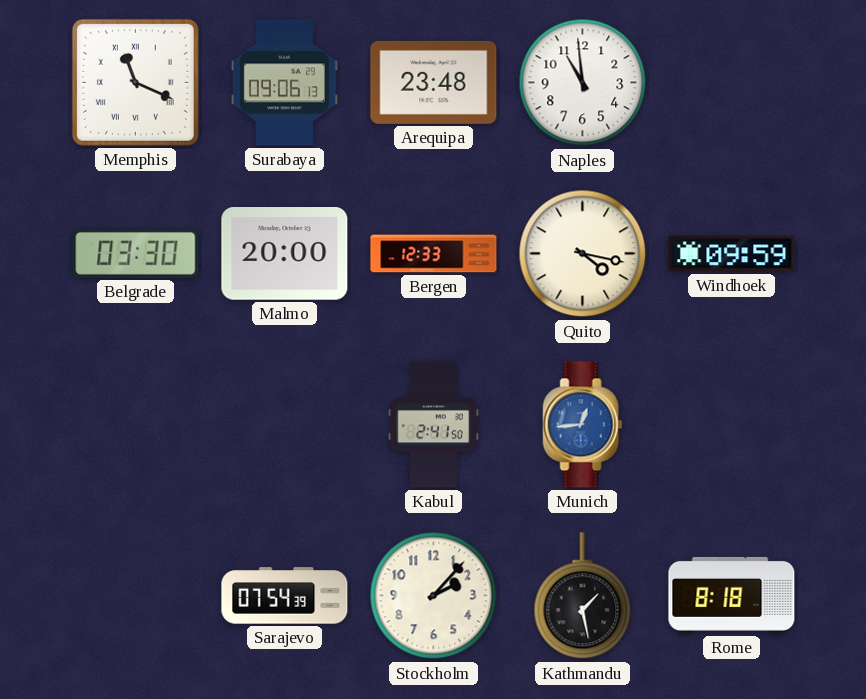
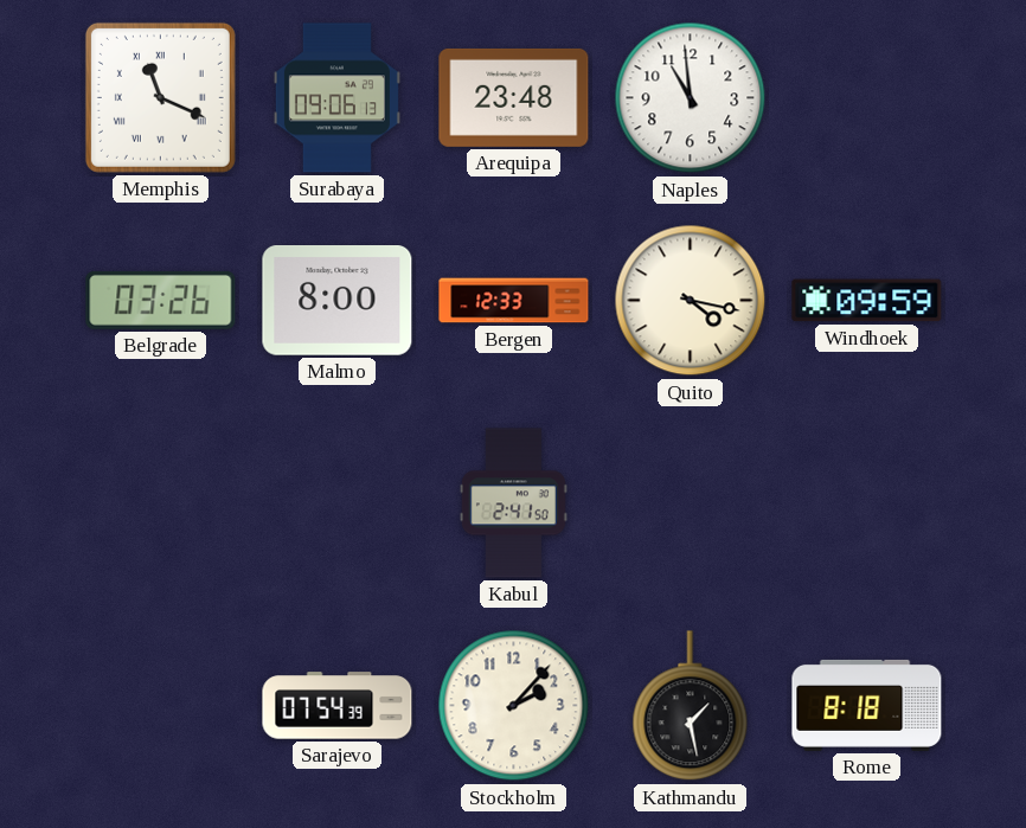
Belgrade: 03:30 -> 03:26 (161, 300)
Malmo: 20:00 -> 8:00 (338, 301)
Munich: 12:44 -> none (583, 425)
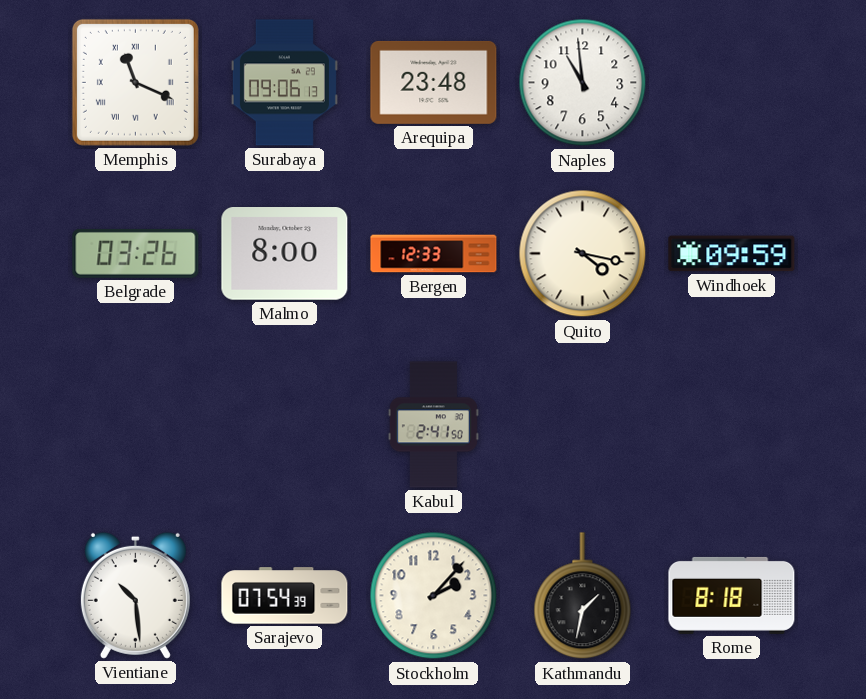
Vientiane: none -> 10:29 (135, 595)
Kathmandu: 1:28 -> 1:32 (583, 596)
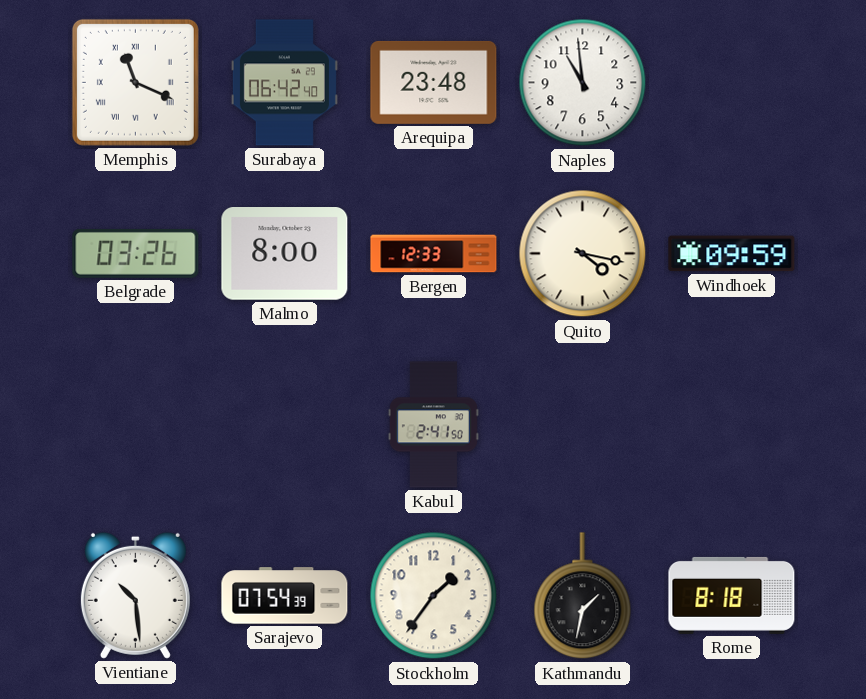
Surabaya: 09:06 -> 06:42 (284, 83)
Stockholm: 2:07 -> 1:36 (434, 596)
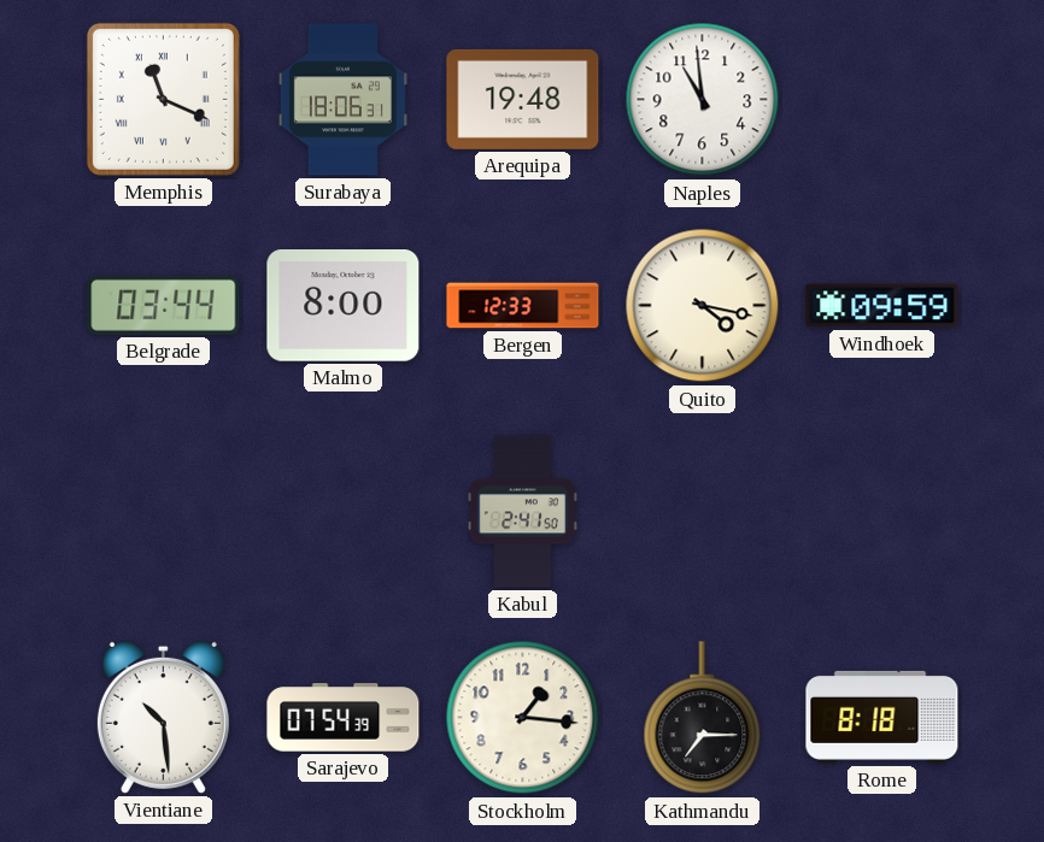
Surabaya: 06:42 -> 18:06 (342, 100)
Arequipa: 23:48 -> 19:48 (523, 99)
Belgrade: 03:26 -> 03:44 (164, 305)
Stockholm: 1:36 -> 1:16 (523, 718)
Kathmandu: 1:32 -> 7:15 (703, 718)
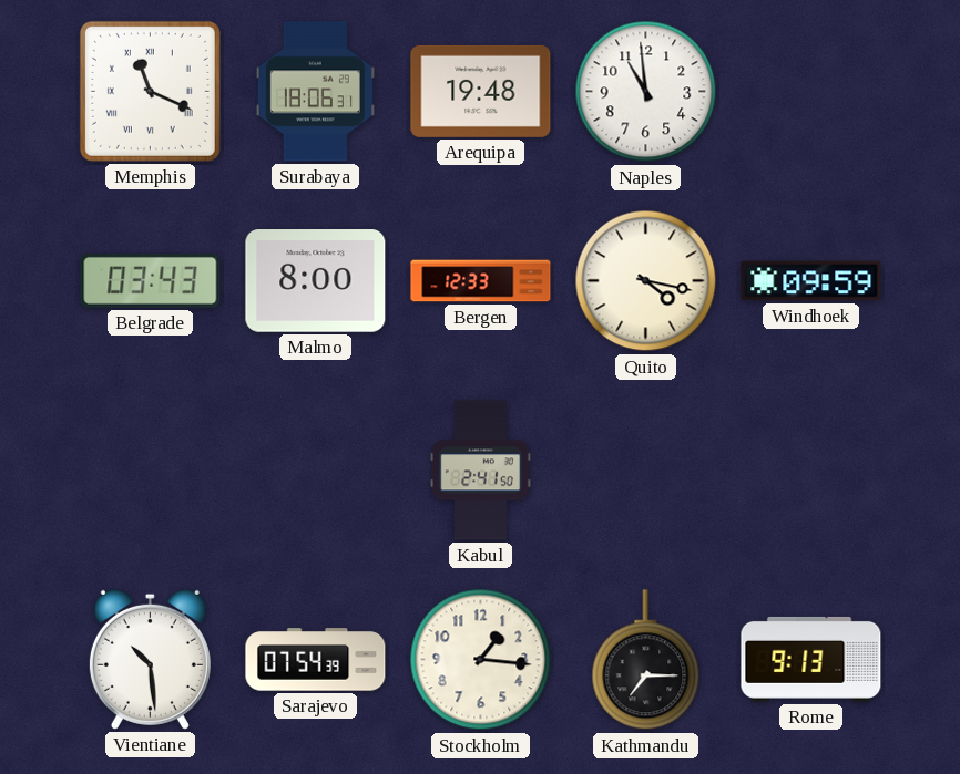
Belgrade: 03:44 -> 03:43 (151, 280)
Rome: 8:18 -> 9:13 (811, 659)
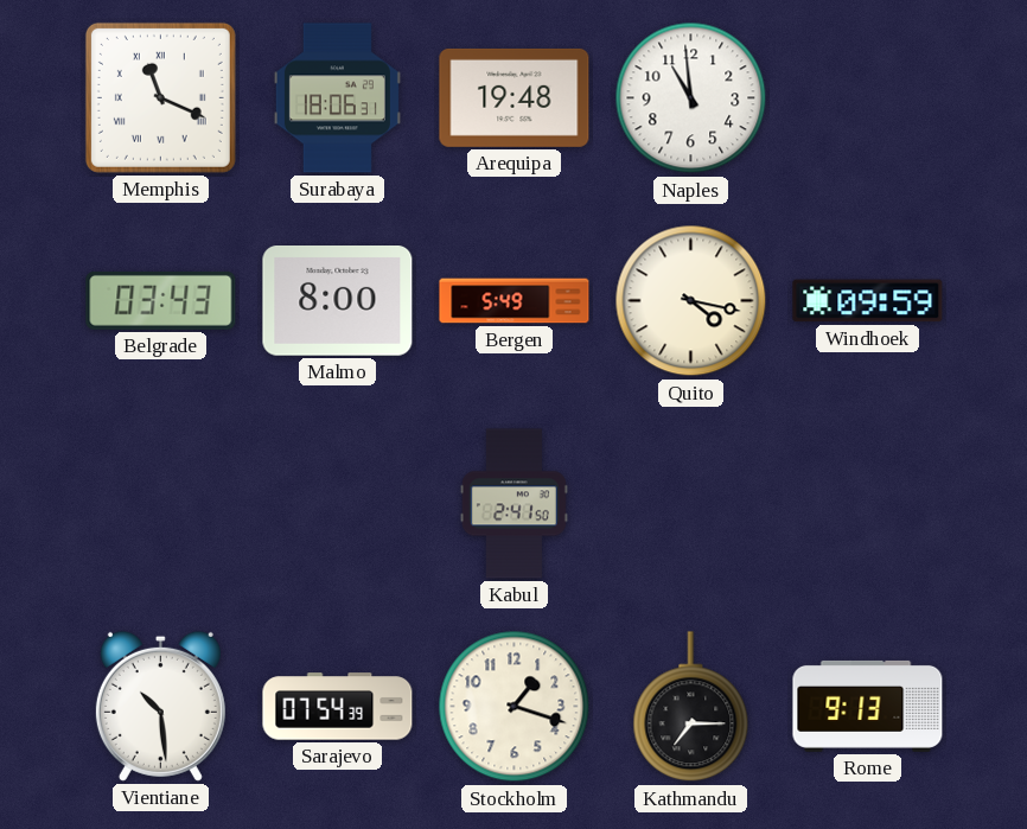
Bergen: 12:33 -> 5:49 (515, 301)
Stockholm: 1:16 -> 1:18 (515, 707)
